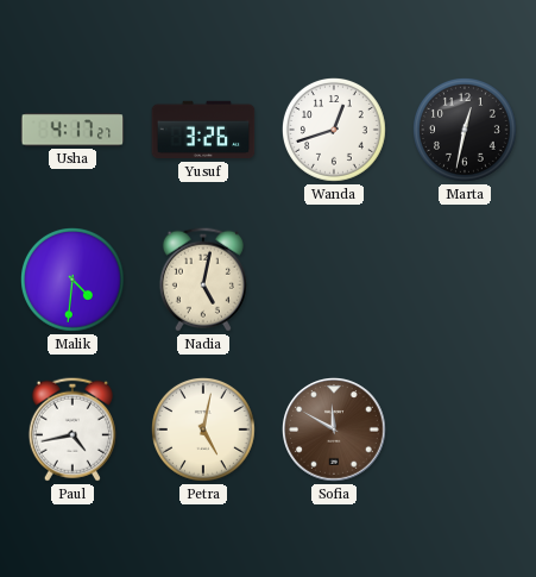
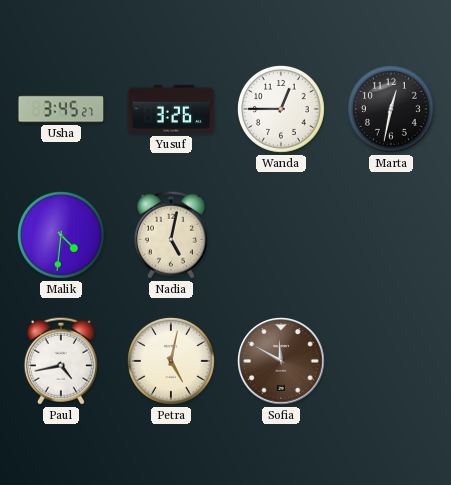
Usha: 4:17 -> 3:45 (61, 109)
Wanda: 12:42 -> 12:45 (282, 110)
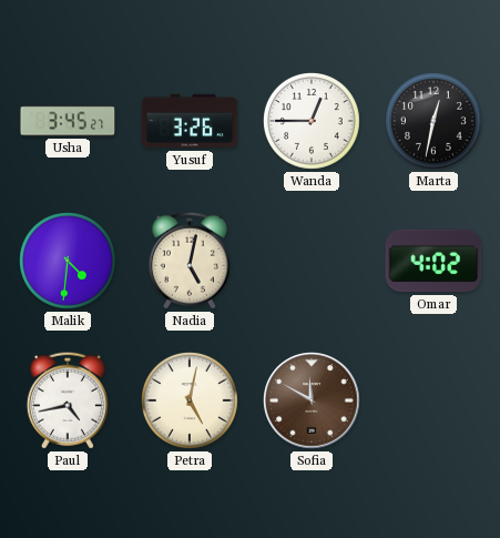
Omar: none -> 4:02 (433, 261)
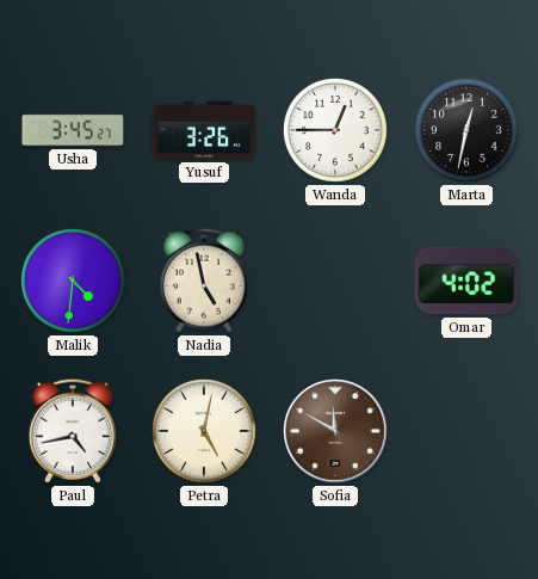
Nadia: 5:02 -> 4:58 (204, 281)
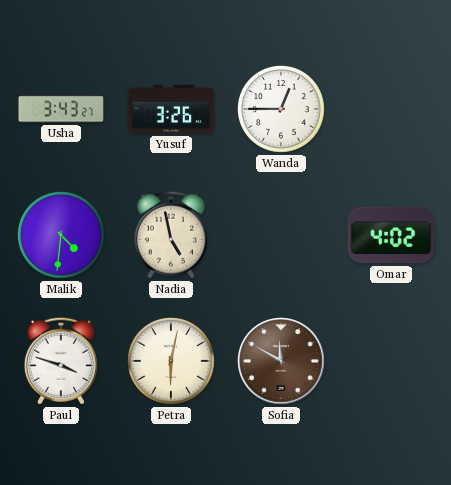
Usha: 3:45 -> 3:43 (61, 109)
Marta: 12:32 -> none (468, 131)
Paul: 4:43 -> 3:48 (61, 361)
Petra: 5:02 -> 6:02 (172, 362)
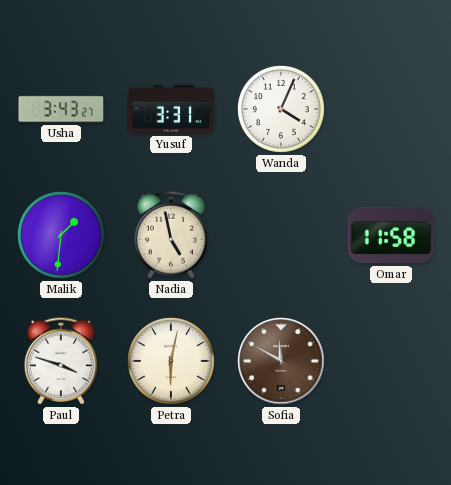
Yusuf: 3:26 -> 3:31 (171, 109)
Wanda: 12:45 -> 4:04 (282, 110)
Malik: 4:31 -> 1:31 (62, 236)
Omar: 4:02 -> 11:58 (391, 235)
